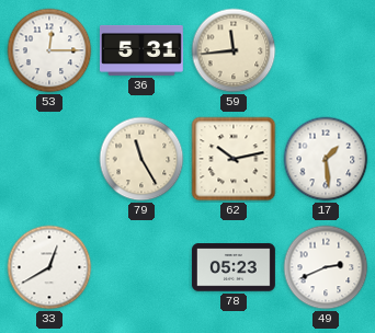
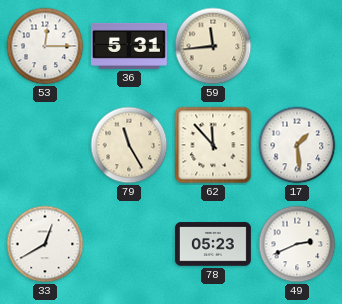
62: 10:13 -> 11:53 (213, 145)
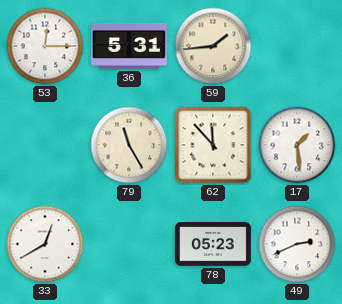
59: 11:44 -> 1:44 (213, 46)
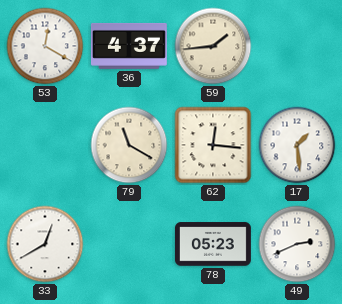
53: 12:15 -> 12:20 (45, 46)
36: 5:31 -> 4:37 (129, 46)
79: 11:25 -> 11:20 (129, 145)
62: 11:53 -> 12:16 (213, 145)
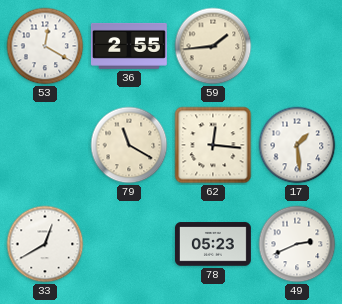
36: 4:37 -> 2:55 (129, 46)
